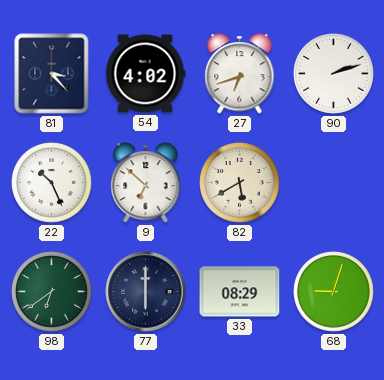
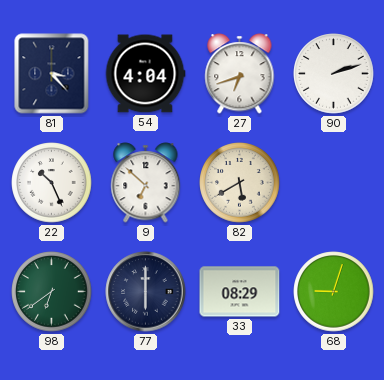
54: 4:02 -> 4:04 (145, 74)
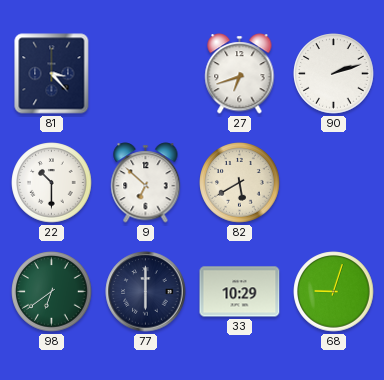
54: 4:04 -> none (145, 74)
22: 10:26 -> 10:30 (52, 183)
33: 08:29 -> 10:29 (240, 292)
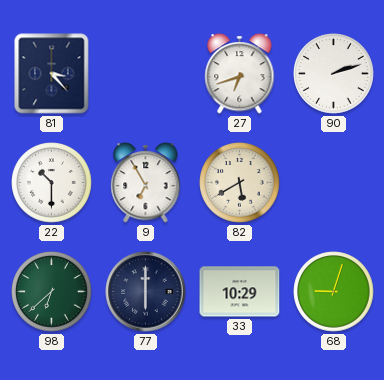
9: 6:52 -> 6:55 (146, 183)
98: 6:39 -> 6:38 (52, 292)
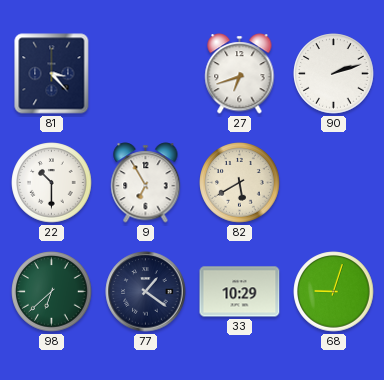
77: 6:00 -> 1:21 (146, 292)
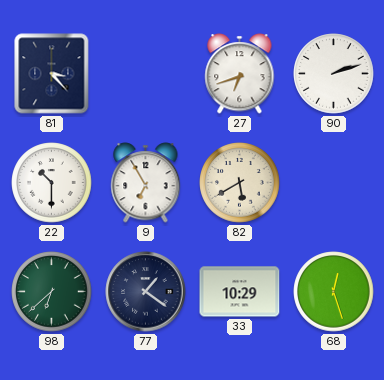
68: 9:03 -> 12:27 (334, 292)
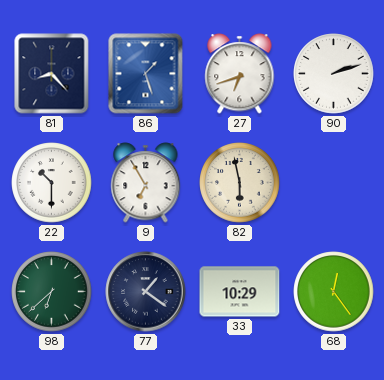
81: 3:23 -> 8:23 (52, 74)
86: none -> 1:27 (146, 74)
82: 5:40 -> 5:58 (240, 183)
68: 12:27 -> 12:24 (334, 292)
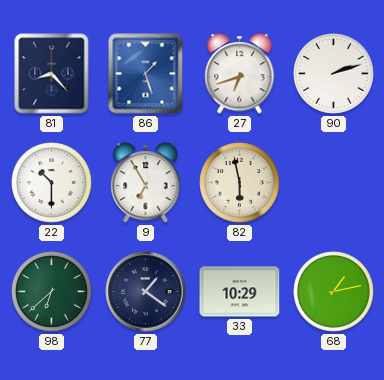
68: 12:24 -> 1:13 (334, 292)
